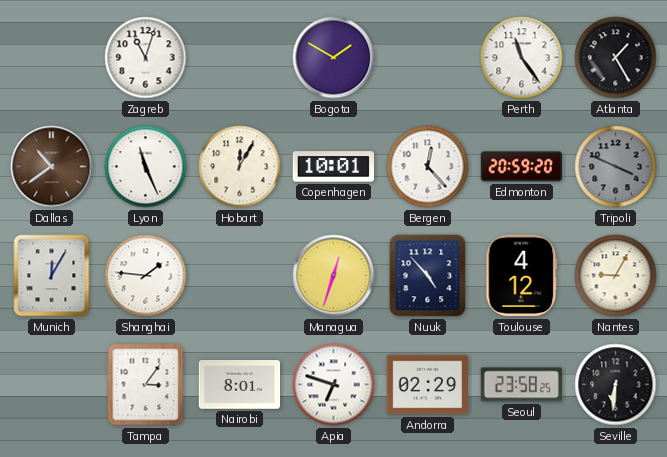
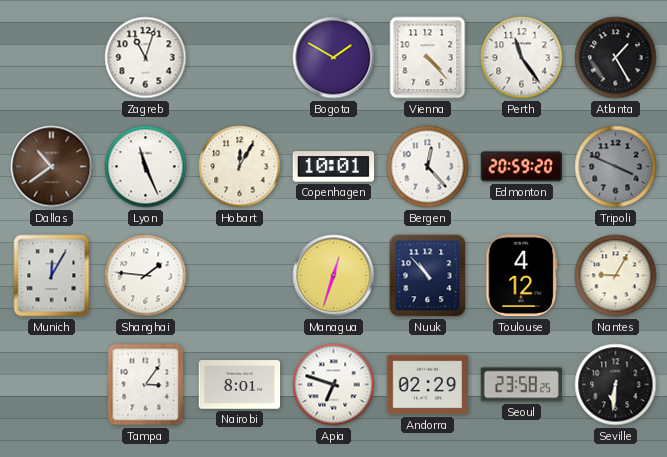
Vienna: none -> 4:23 (428, 58)
Nuuk: 4:53 -> 10:53 (428, 276)
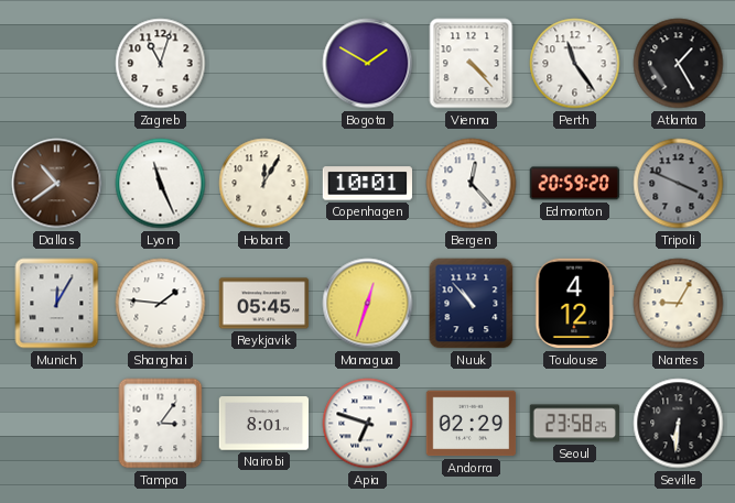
Reykjavik: none -> 05:45 (264, 304)
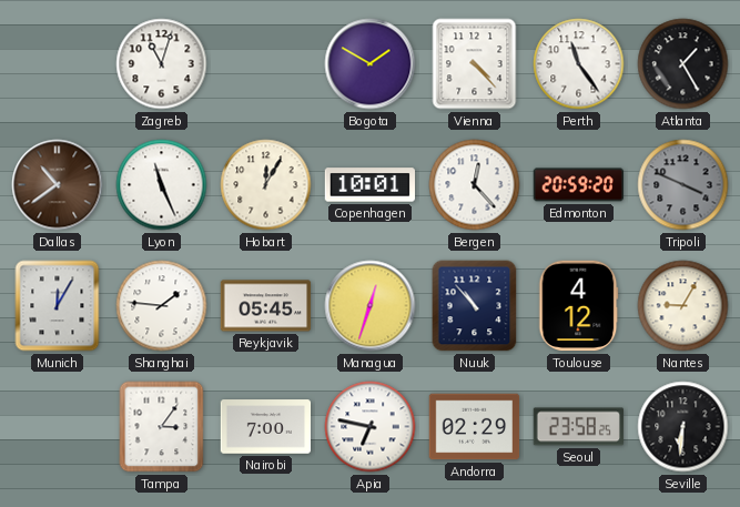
Nairobi: 8:01 -> 7:00 (266, 427)
Apia: 6:48 -> 6:47 (371, 427)
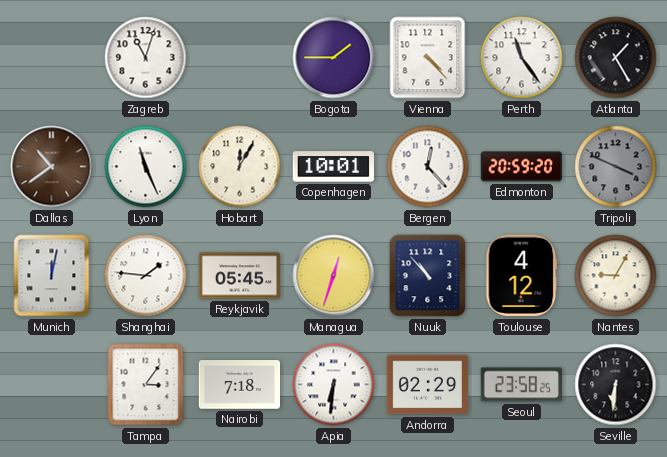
Bogota: 1:50 -> 1:45 (334, 58)
Munich: 12:05 -> 12:02 (52, 276)
Nairobi: 7:00 -> 7:18 (240, 385)
Apia: 6:47 -> 6:31 (334, 385)
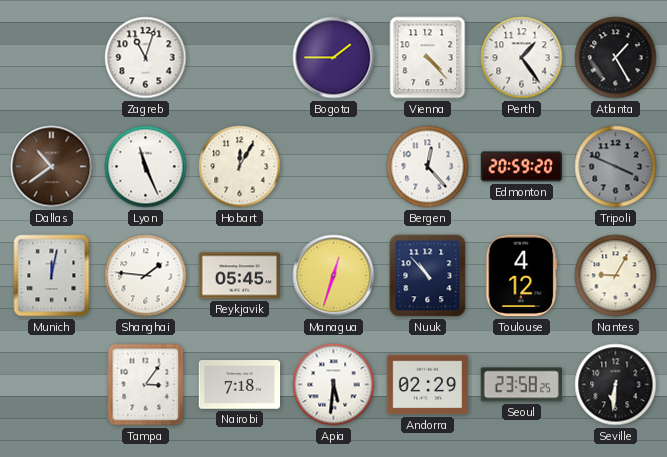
Perth: 11:24 -> 1:24 (522, 58)
Copenhagen: 10:01 -> none (334, 167)
Apia: 6:31 -> 5:31 (334, 385)
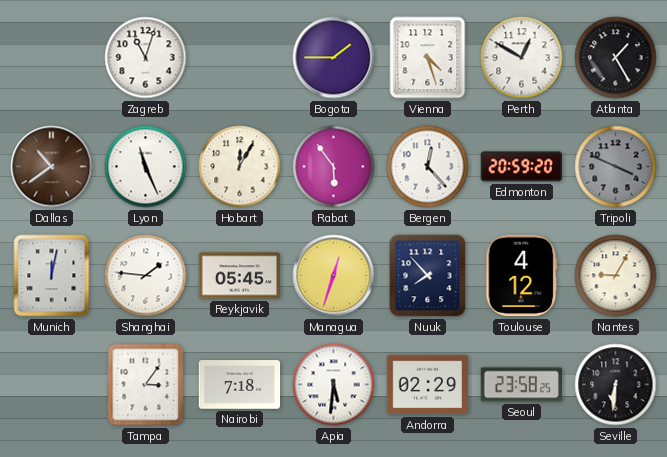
Vienna: 4:23 -> 4:27 (428, 58)
Perth: 1:24 -> 12:50 (522, 58)
Rabat: none -> 5:54 (334, 167)
Nuuk: 10:53 -> 7:53 (428, 276)
